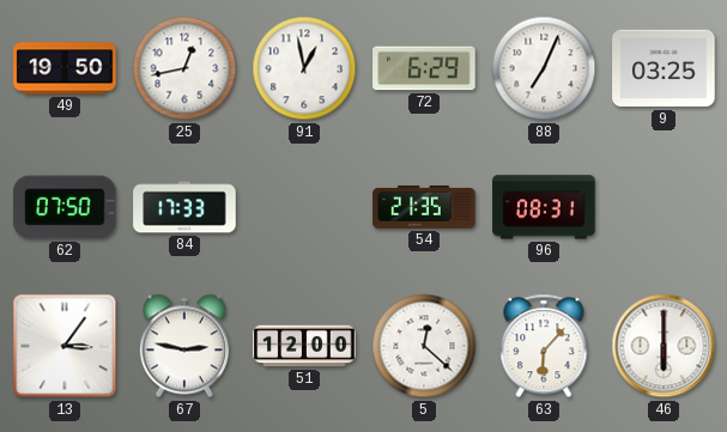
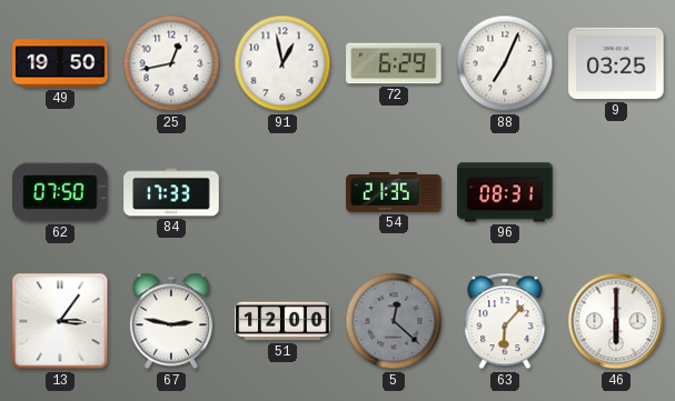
5 dial: white -> grey (394, 321)
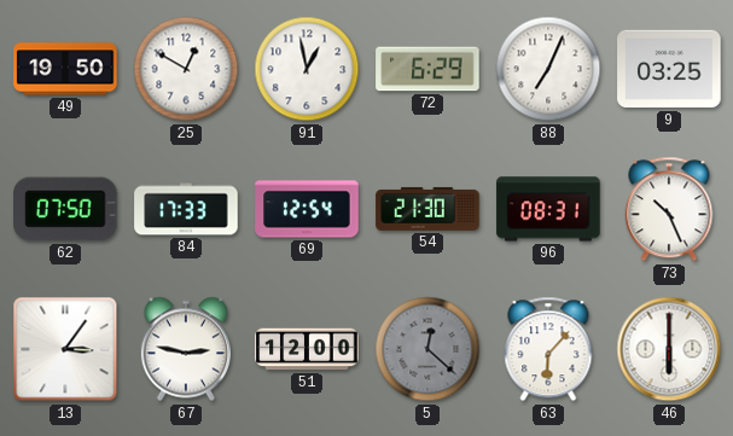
25: 12:43 -> 12:50 (186, 69)
69: none -> 12:54 (307, 209)
54: 21:35 -> 21:30 (427, 209)
73: none -> 10:26 (669, 209)
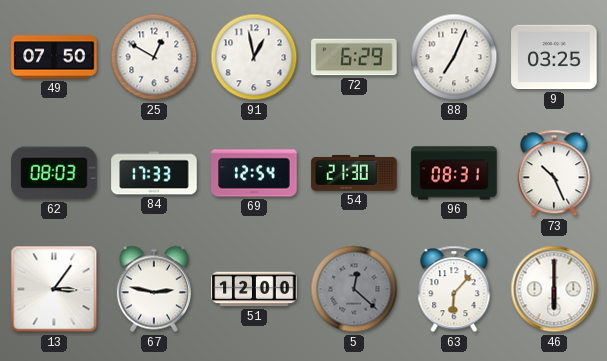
49: 19:50 -> 07:50 (54, 57)
62: 07:50 -> 08:03 (54, 173)
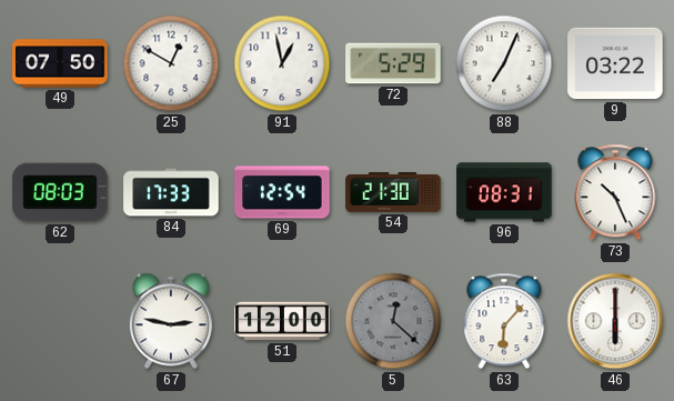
72: 6:29 -> 5:29 (393, 63)
9: 03:25 -> 03:22 (615, 63)
13: 3:06 -> none (54, 289)
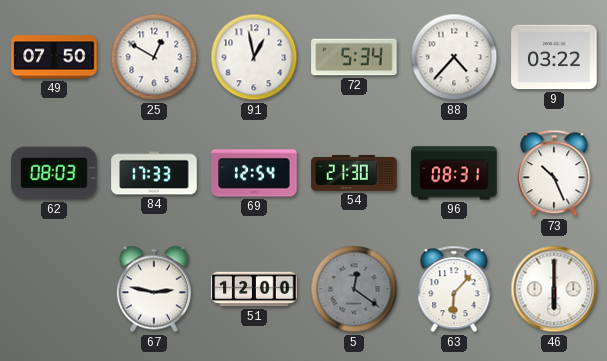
72: 5:29 -> 5:34 (354, 57)
88: 7:04 -> 4:37 (454, 57)
5: 12:22 -> 12:21 (354, 289)
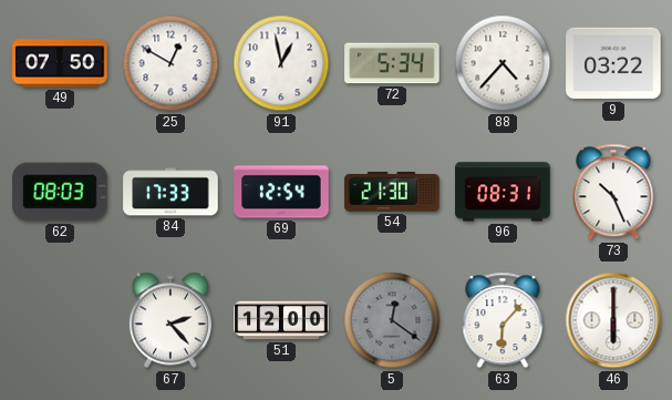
67: 2:47 -> 2:23 (170, 320)
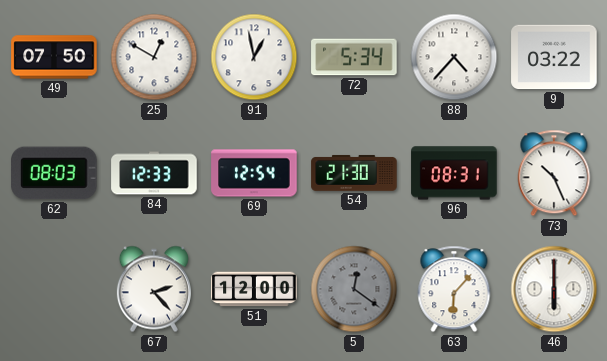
84: 17:33 -> 12:33 (154, 173)
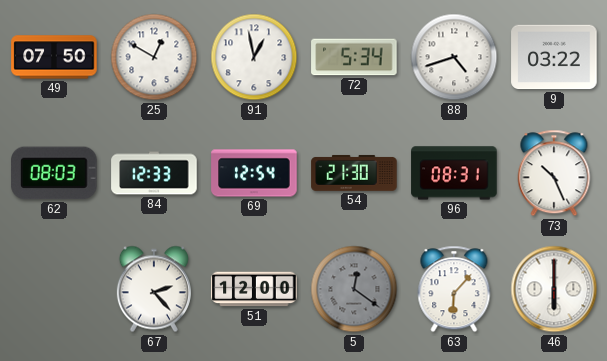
88: 4:37 -> 4:42 (454, 57)
